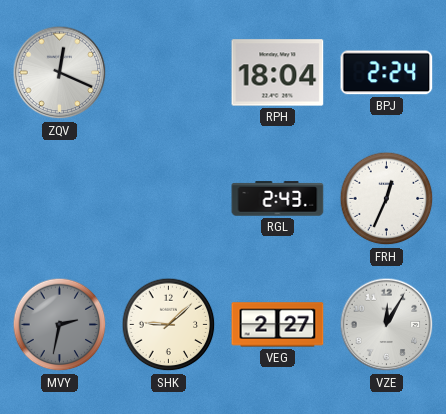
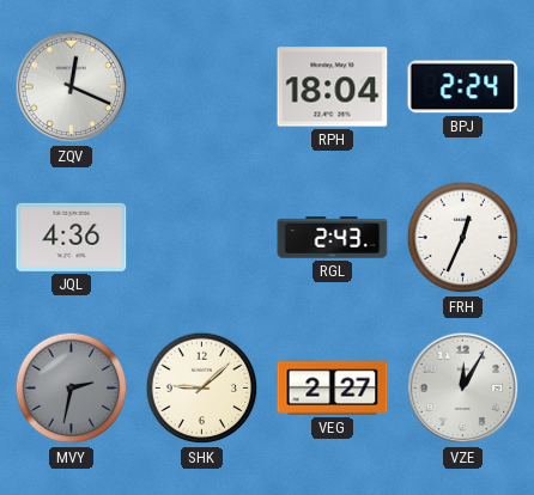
JQL: none -> 4:36 (72, 237)
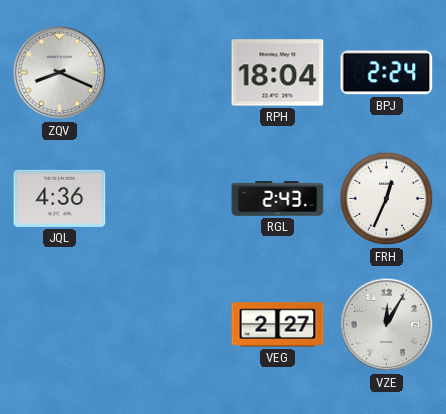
ZQV: 12:19 -> 8:19 (60, 73)
MVY: 2:32 -> none (72, 389)
SHK: 9:08 -> none (202, 389)
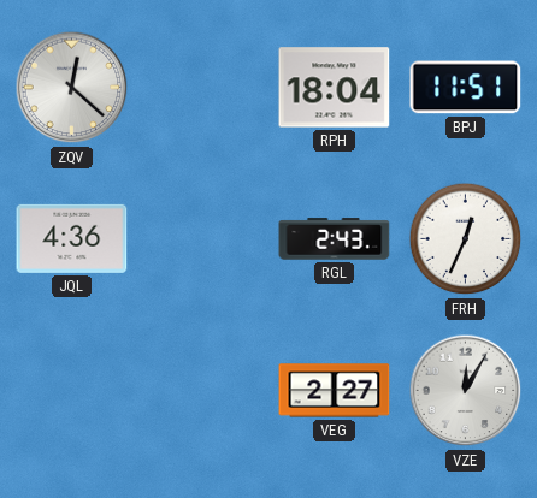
ZQV: 8:19 -> 12:22 (72, 88)
BPJ: 2:24 -> 11:51 (466, 88)
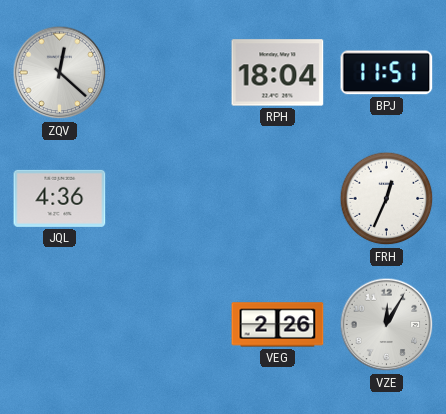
RGL: 2:43 -> none (335, 239)
VEG: 2:27 -> 2:26 (278, 325)
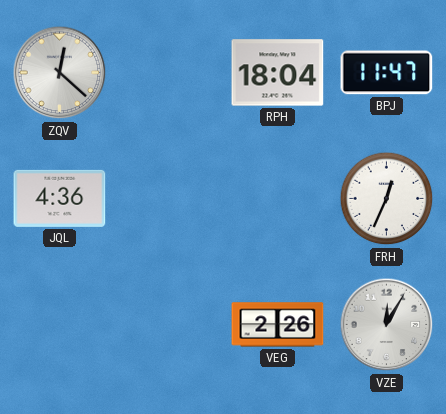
BPJ: 11:51 -> 11:47 (387, 73)
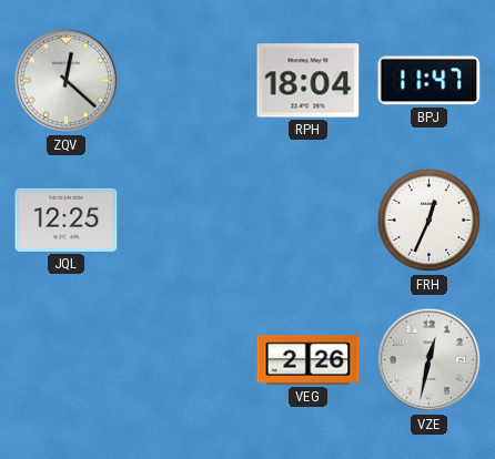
JQL: 4:36 -> 12:25 (67, 220)
VZE: 12:05 -> 12:32 (430, 360)
